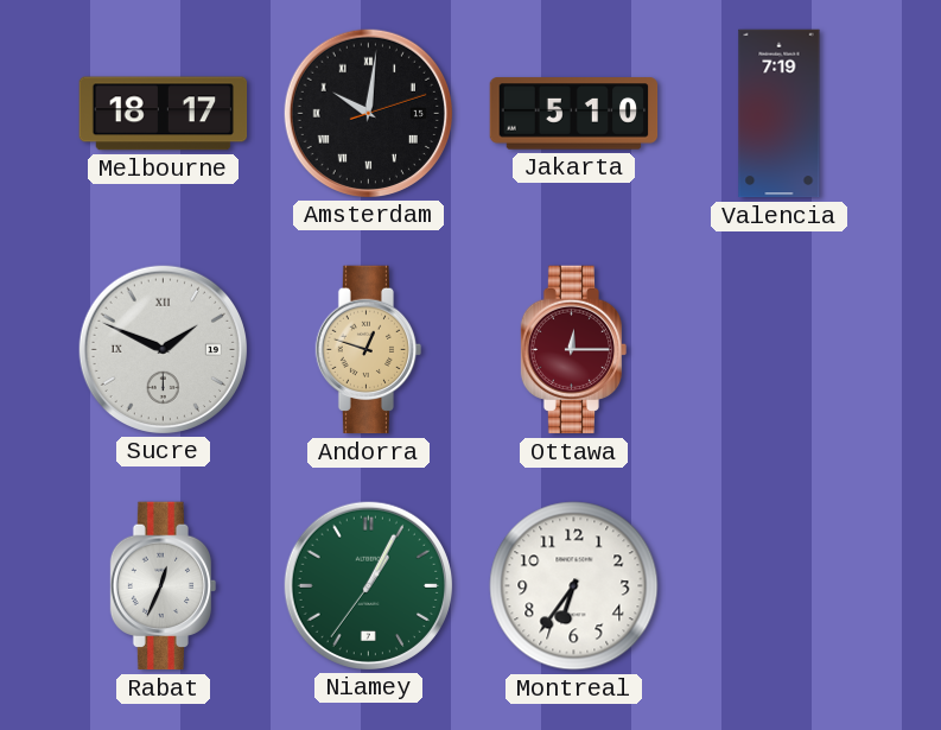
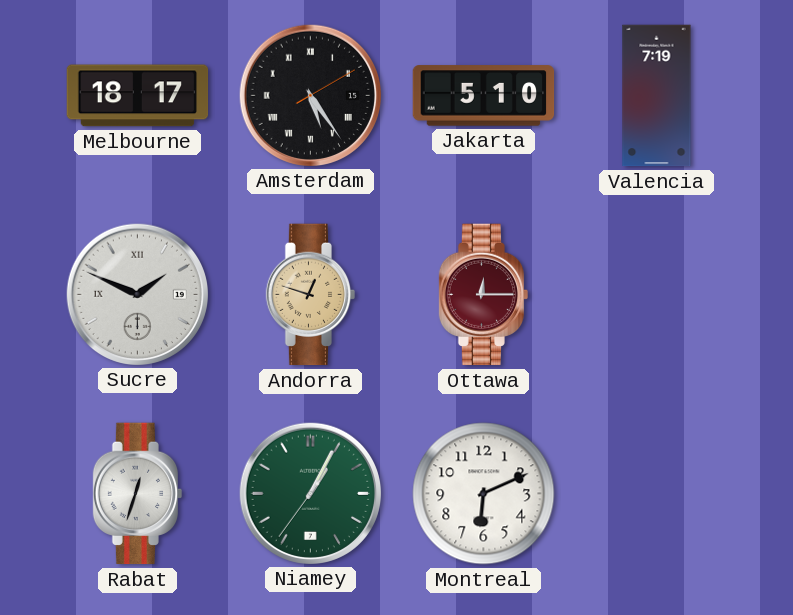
Amsterdam: 10:01 -> 5:24 (310, 95)
Rabat: 12:34 -> 12:33 (138, 494)
Montreal: 6:36 -> 6:11 (484, 494)
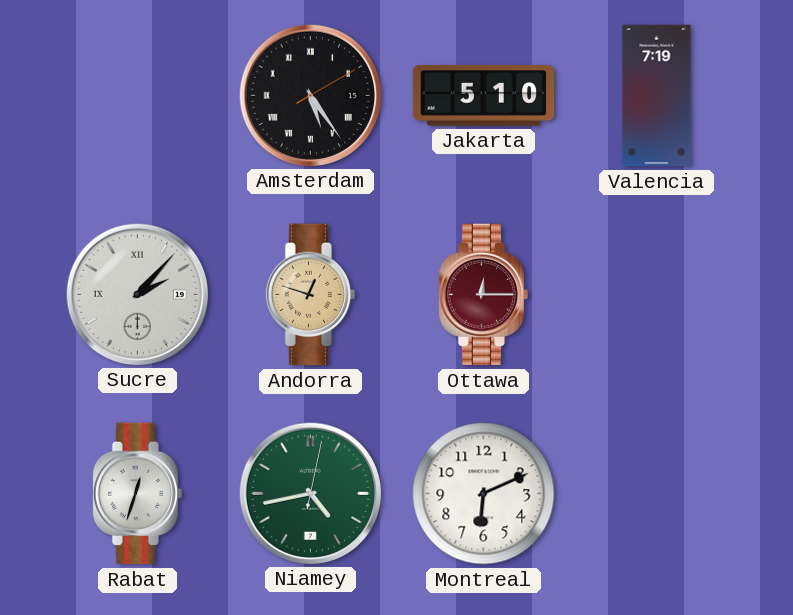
Melbourne: 18:17 -> none (138, 96)
Sucre: 1:49 -> 2:07 (137, 294)
Niamey: 1:04 -> 4:43 (310, 493)
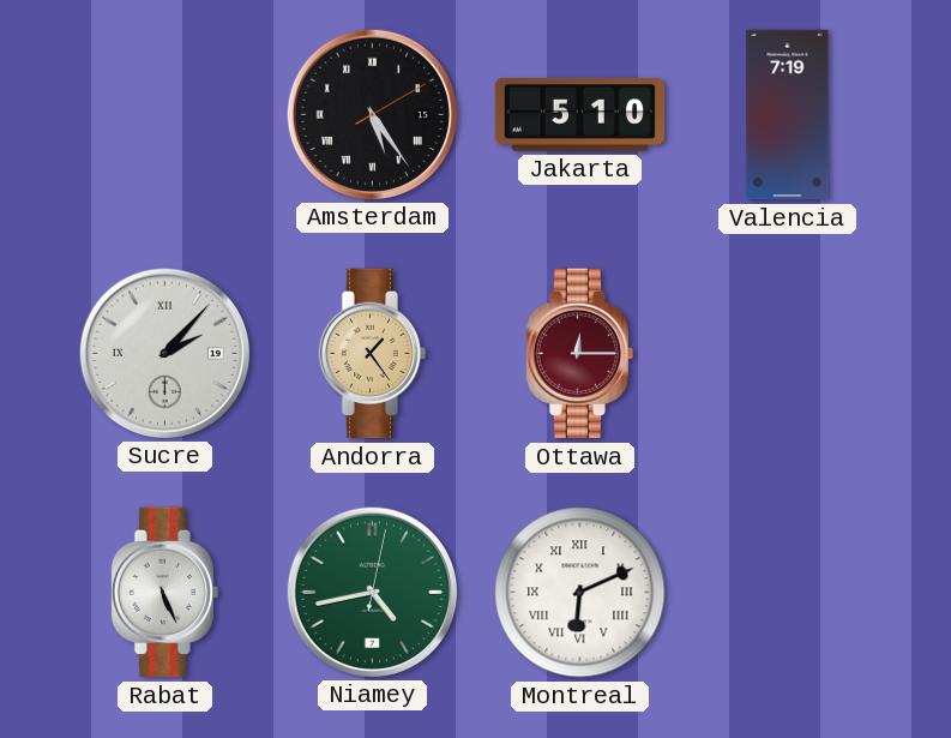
Andorra: 12:48 -> 1:24 (373, 354)
Rabat: 12:33 -> 5:26 (165, 593)
Montreal numerals: Arabic -> Roman (580, 593)
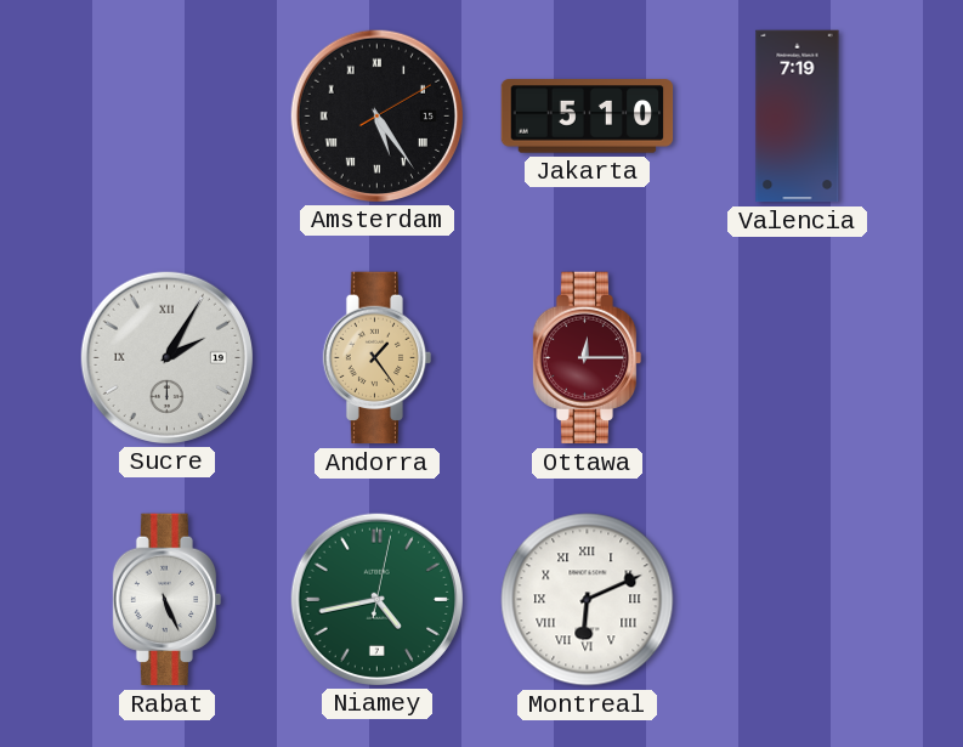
Sucre: 2:07 -> 2:05 (166, 357)
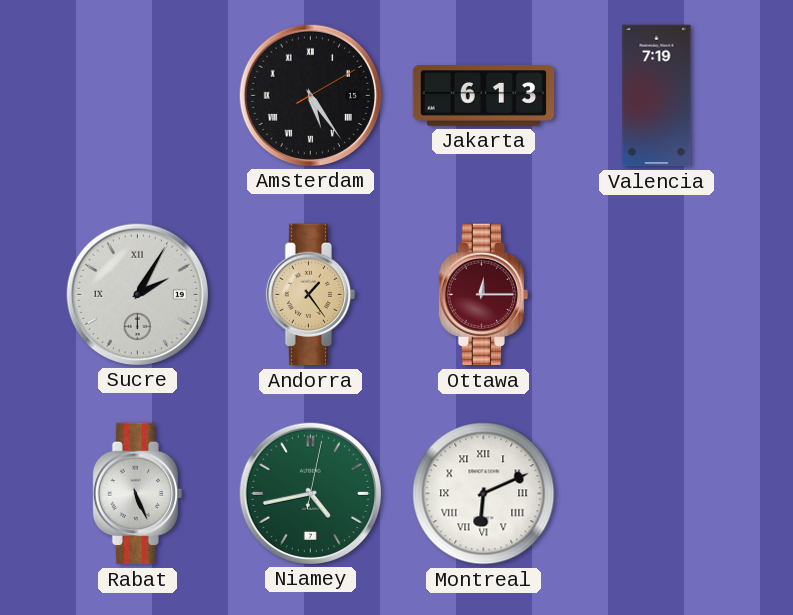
Jakarta: 5:10 -> 6:13 (484, 96)
